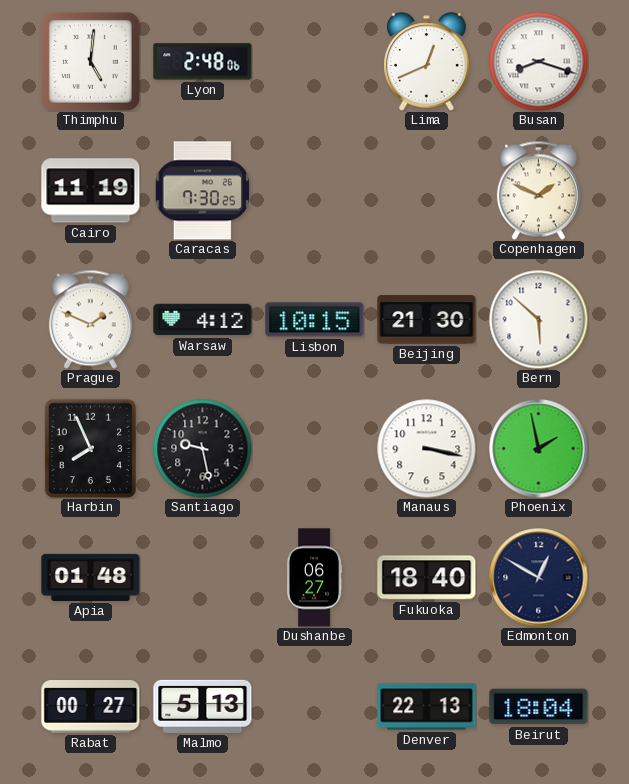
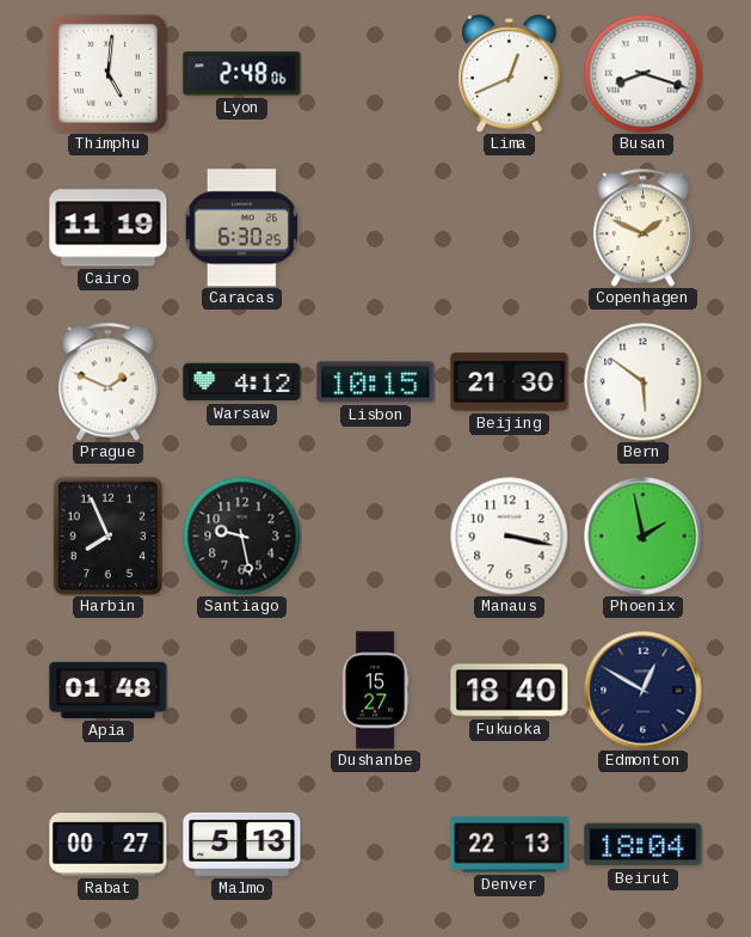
Caracas: 7:30 -> 6:30 (242, 228)
Bern: 5:52 -> 5:51 (644, 382)
Dushanbe: 06:27 -> 15:27 (375, 691)
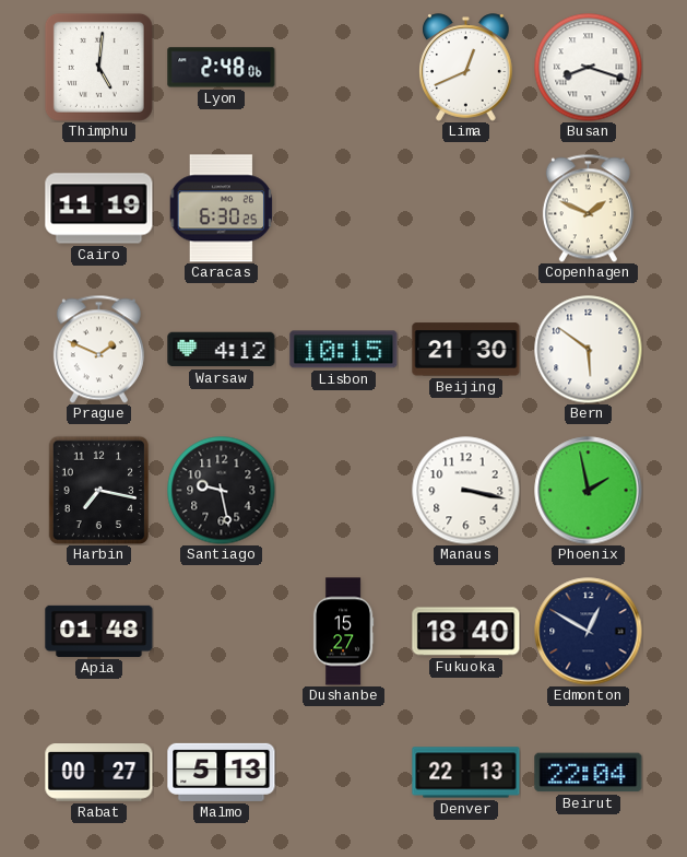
Harbin: 7:56 -> 7:17 (99, 490)
Beirut: 18:04 -> 22:04 (589, 773)
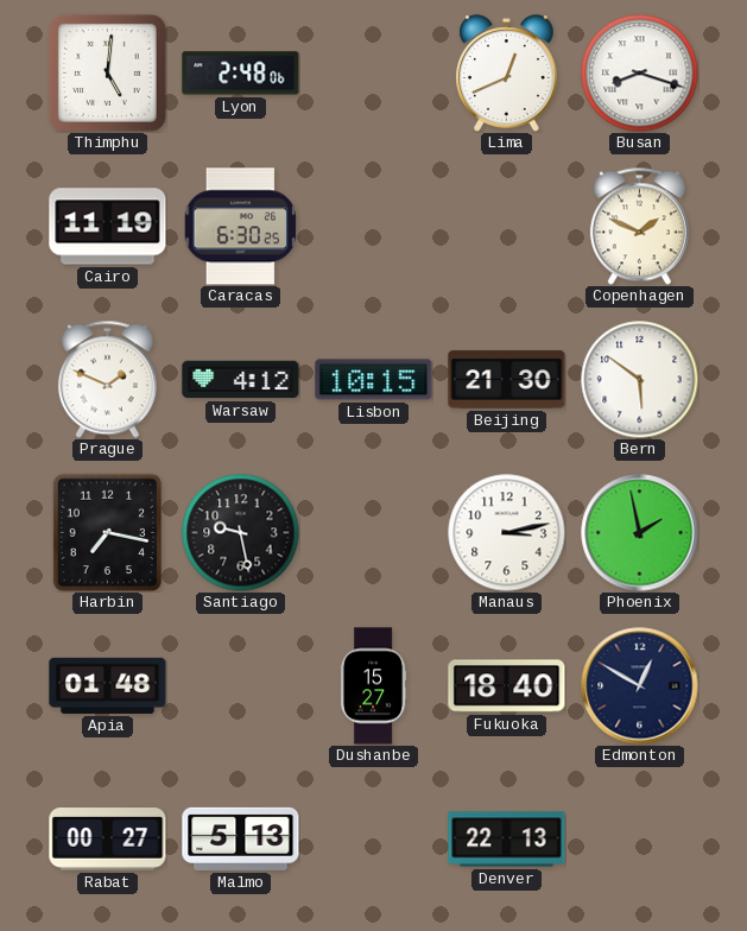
Manaus: 3:17 -> 3:13 (507, 533)
Beirut: 22:04 -> none (589, 773)
